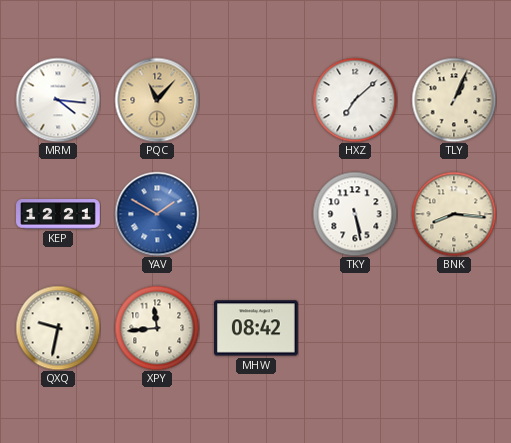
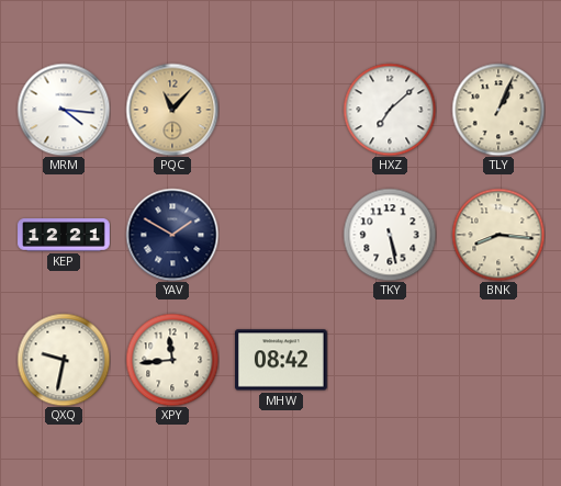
YAV dial: blue -> navy (172, 235)
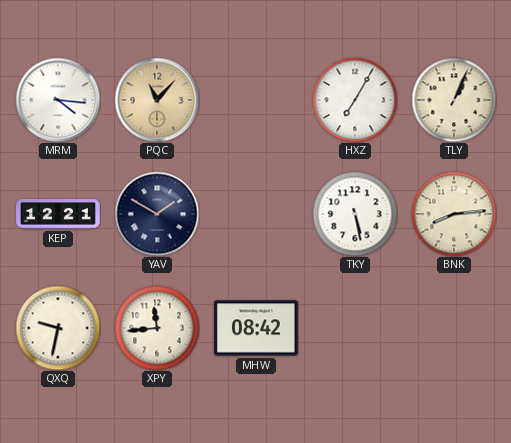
HXZ: 7:08 -> 7:05 (355, 100)
BNK: 8:16 -> 8:14 (454, 214)
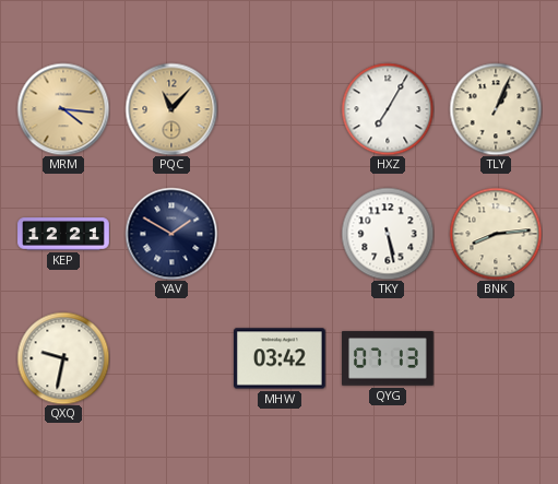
MRM dial: white -> champagne (63, 109)
XPY: 11:44 -> none (157, 328)
MHW: 08:42 -> 03:42 (281, 358)
QYG: none -> 07:13 (389, 358)
